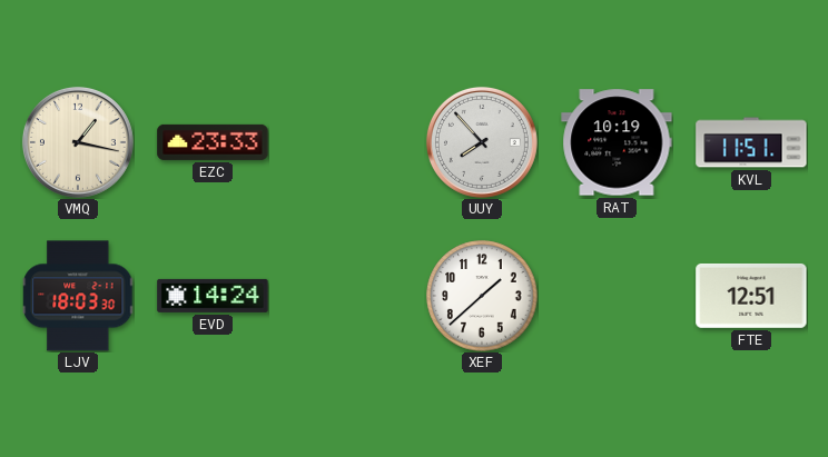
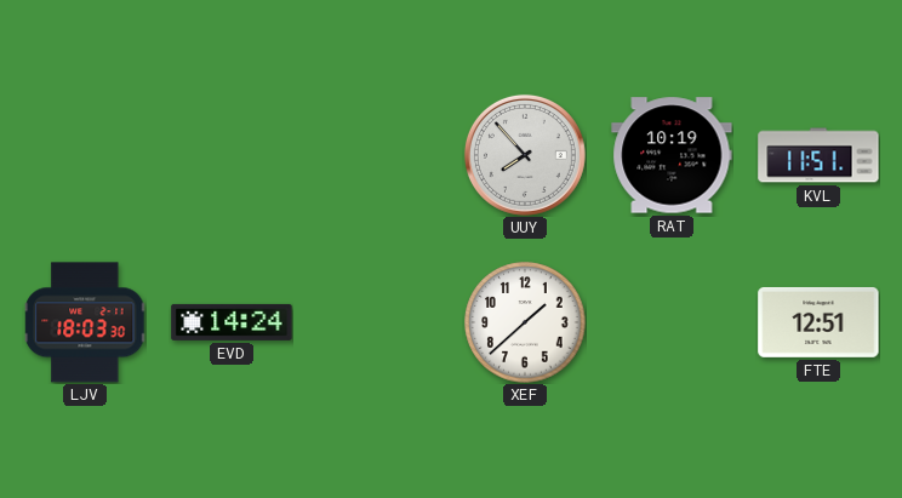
VMQ: 1:17 -> none (78, 142)
EZC: 23:33 -> none (213, 142)
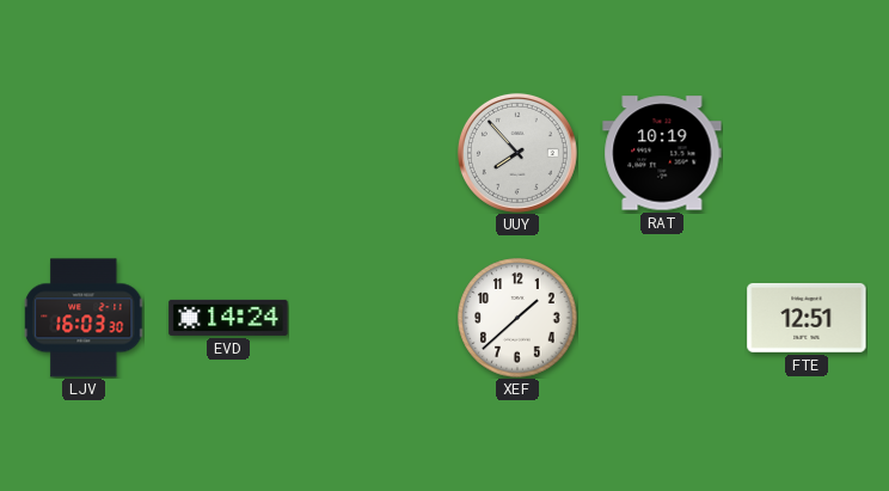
KVL: 11:51 -> none (818, 155)
LJV: 18:03 -> 16:03 (84, 318)
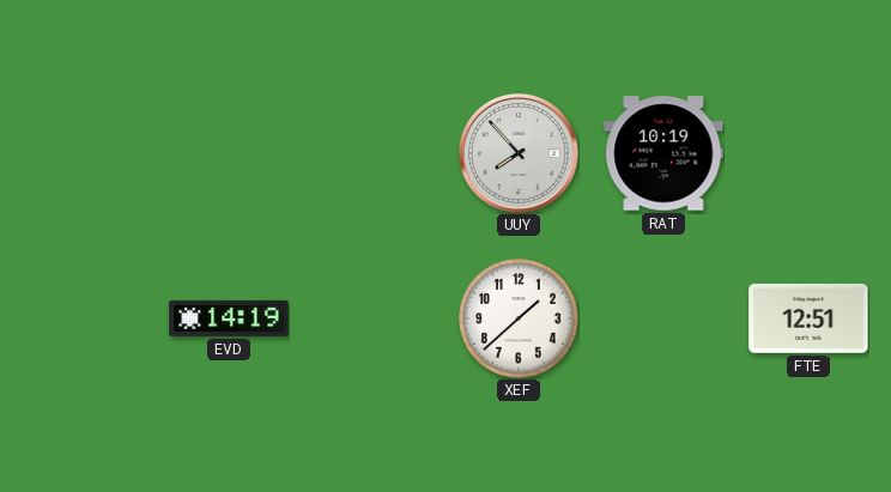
LJV: 16:03 -> none (84, 318)
EVD: 14:24 -> 14:19 (229, 318)
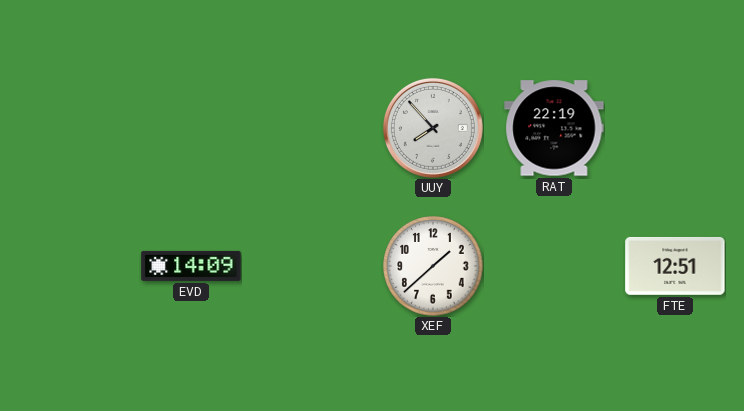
RAT: 10:19 -> 22:19 (554, 128)
EVD: 14:19 -> 14:09 (191, 266)
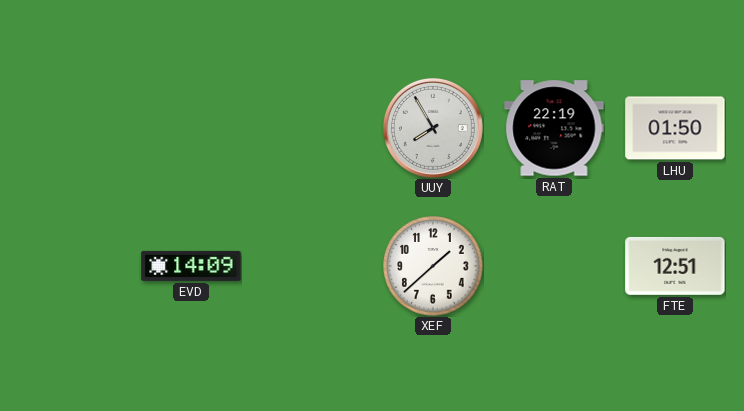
UUY: 7:53 -> 7:55 (433, 128)
LHU: none -> 01:50 (675, 128)
